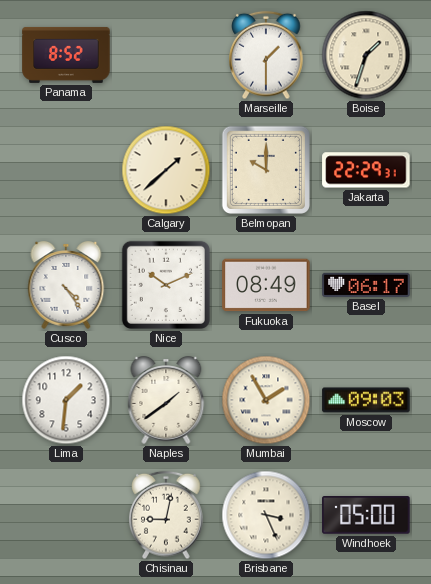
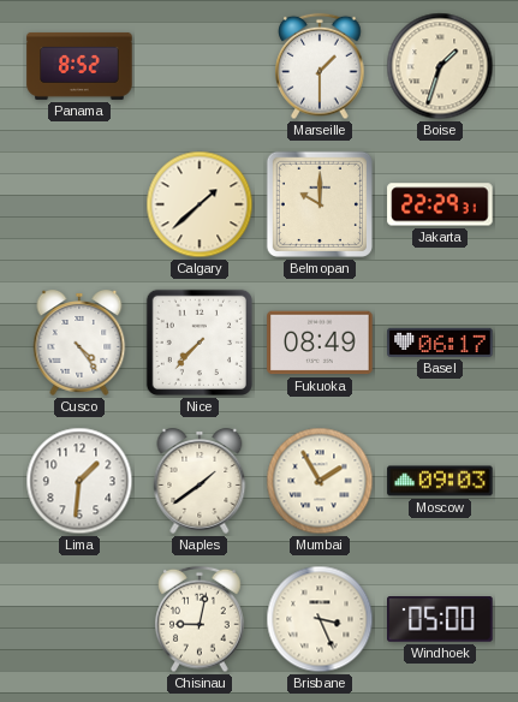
Nice: 10:11 -> 7:37 (200, 343)
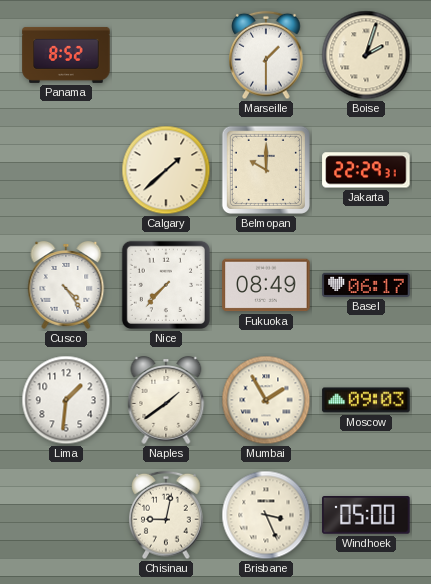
Boise: 1:33 -> 2:03 (366, 55)
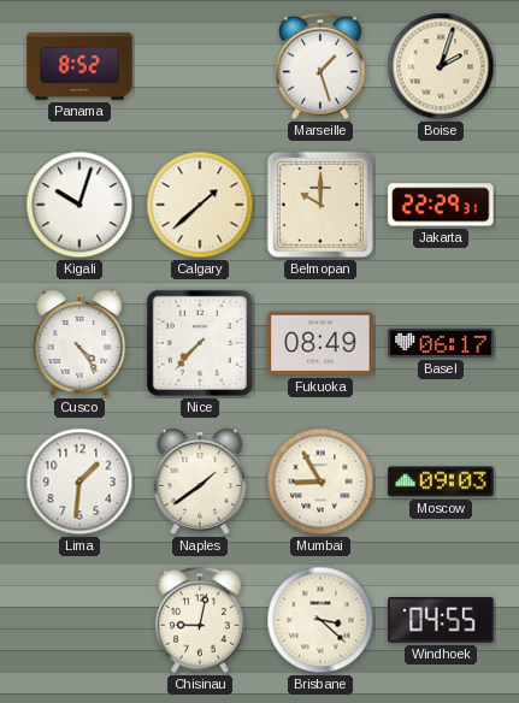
Marseille: 1:30 -> 1:27 (320, 66)
Kigali: none -> 10:03 (79, 205)
Mumbai: 1:55 -> 8:55 (320, 482)
Brisbane: 3:26 -> 3:22 (320, 620)
Windhoek: 05:00 -> 04:55 (441, 620)
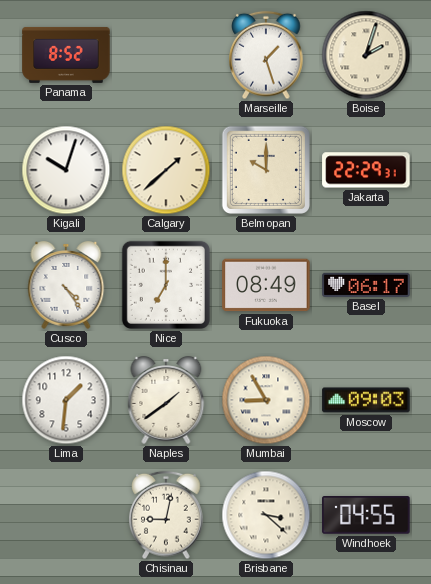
Nice: 7:37 -> 7:00 (166, 285)
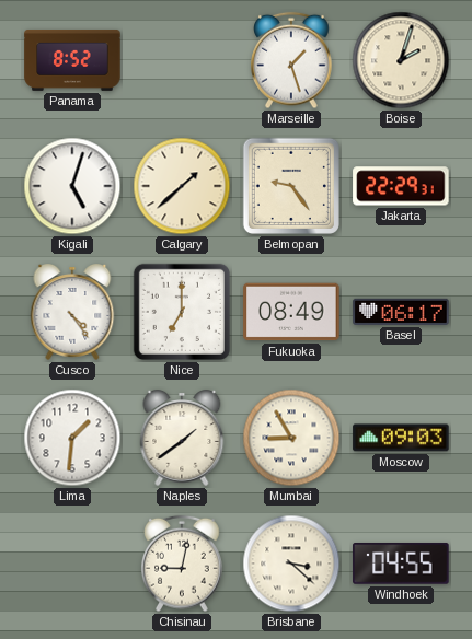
Kigali: 10:03 -> 5:03 (72, 186)
Belmopan: 10:00 -> 9:24 (291, 186)
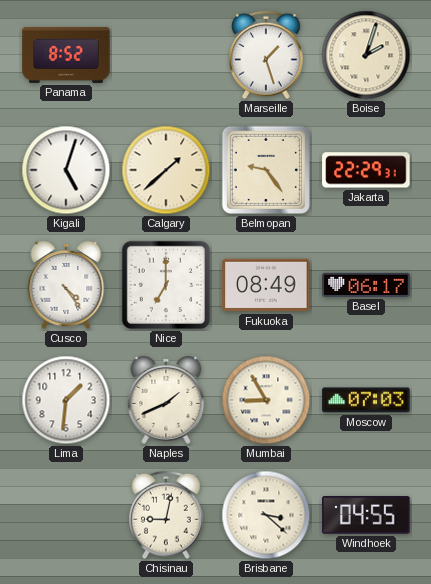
Naples: 1:39 -> 1:41 (166, 401)
Moscow: 09:03 -> 07:03 (366, 400)
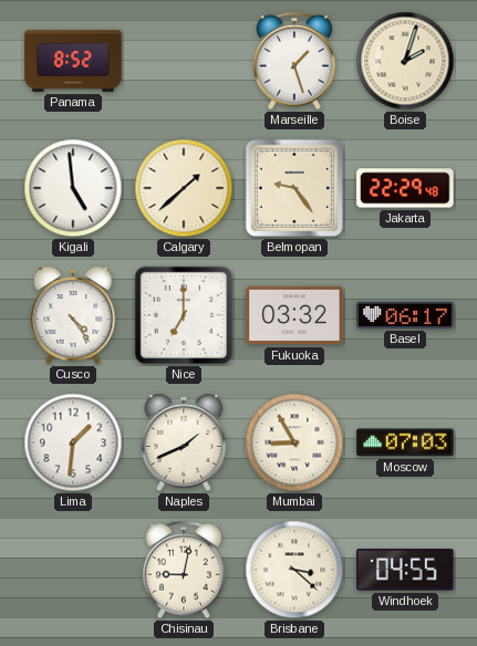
Kigali: 5:03 -> 4:59 (73, 188)
Jakarta: 22:29:31 -> 22:29:48 (405, 188)
Fukuoka: 08:49 -> 03:32 (294, 315)
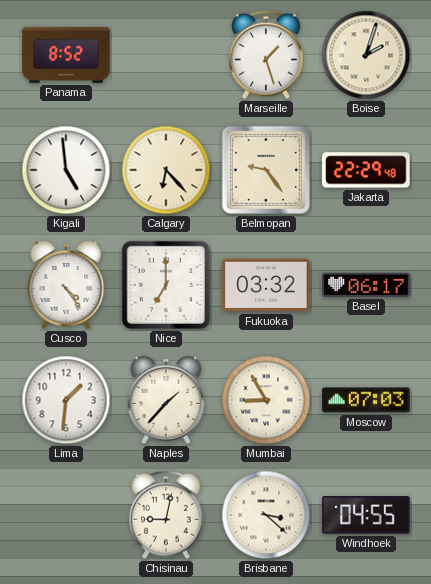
Calgary: 1:38 -> 6:23 (166, 170)
Naples: 1:41 -> 1:37 (166, 401)
